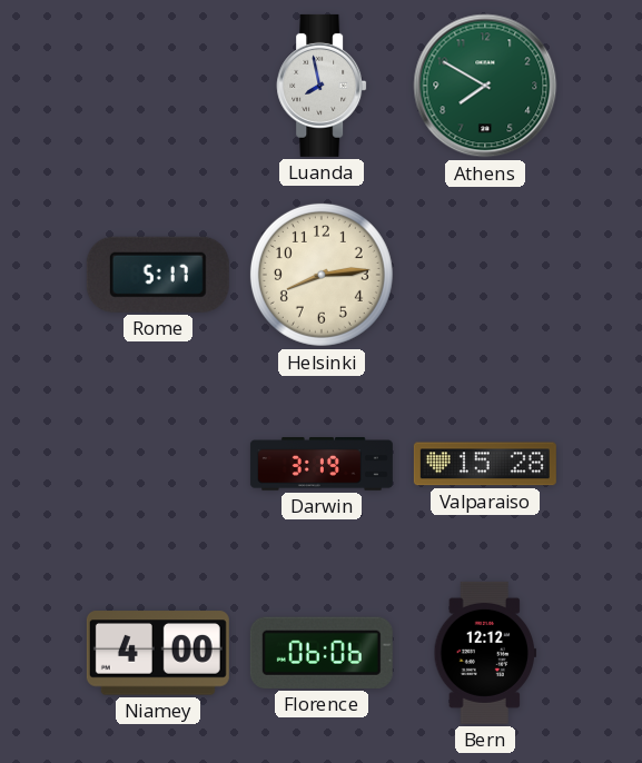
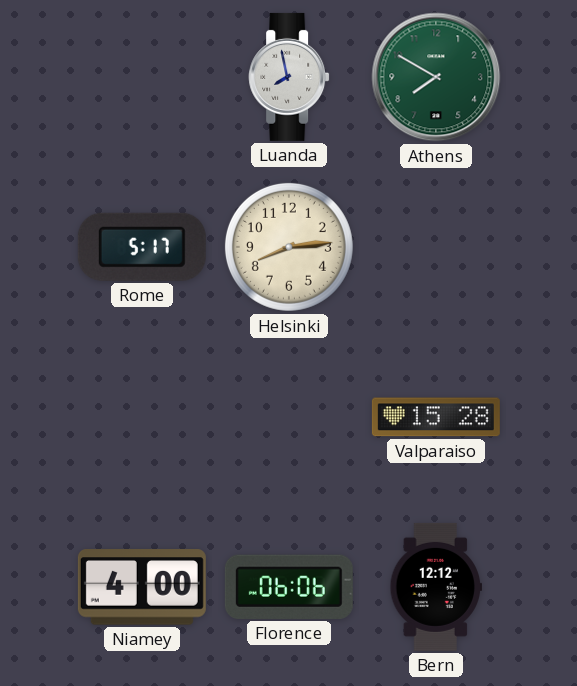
Darwin: 3:19 -> none (322, 464)
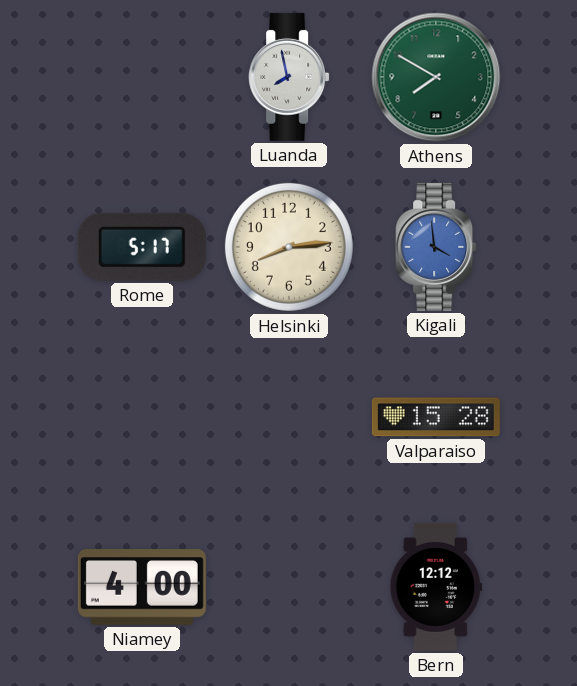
Kigali: none -> 3:59 (436, 247)
Florence: 06:06 -> none (289, 587)
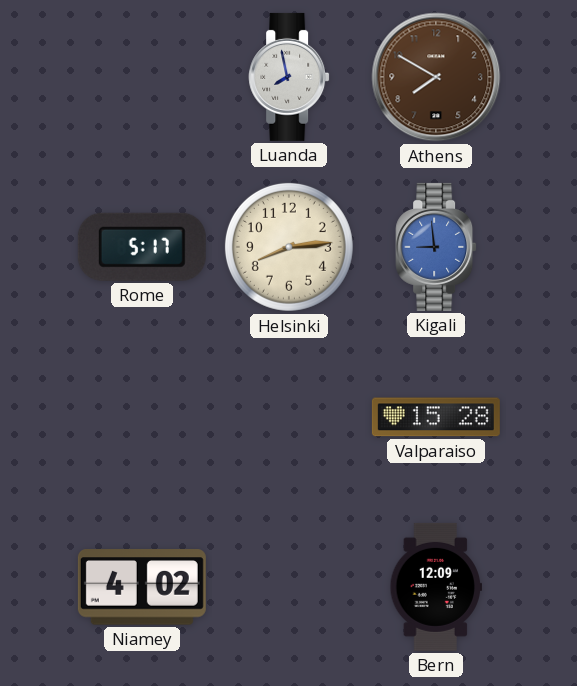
Athens dial: green -> brown (436, 77)
Kigali: 3:59 -> 8:59 (436, 247)
Niamey: 4:00 -> 4:02 (142, 587)
Bern: 12:12 -> 12:09 (435, 587)
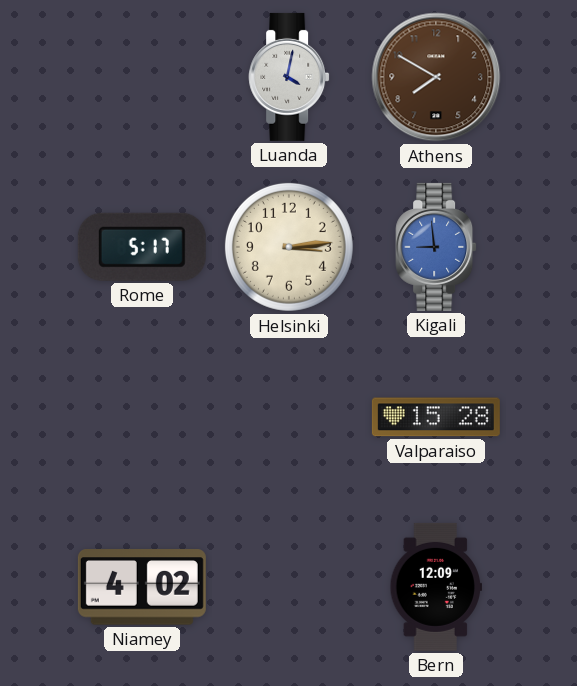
Luanda: 7:58 -> 4:02 (289, 77)
Helsinki: 8:14 -> 3:14 (289, 247)
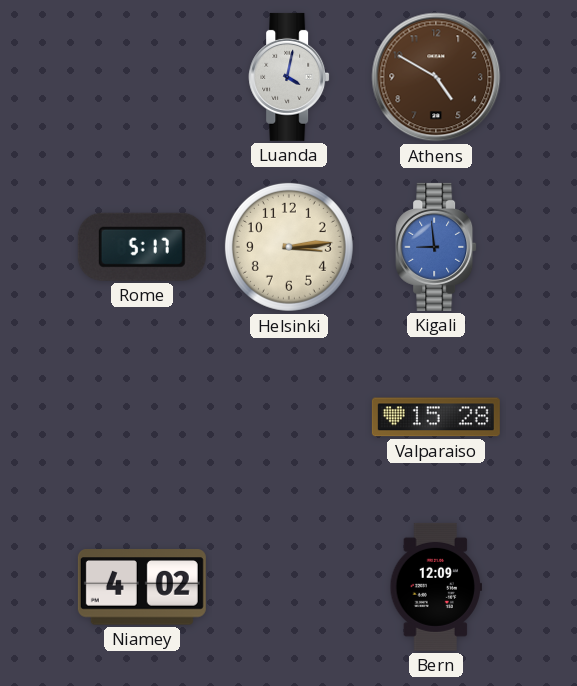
Athens: 7:50 -> 4:50 (436, 77)
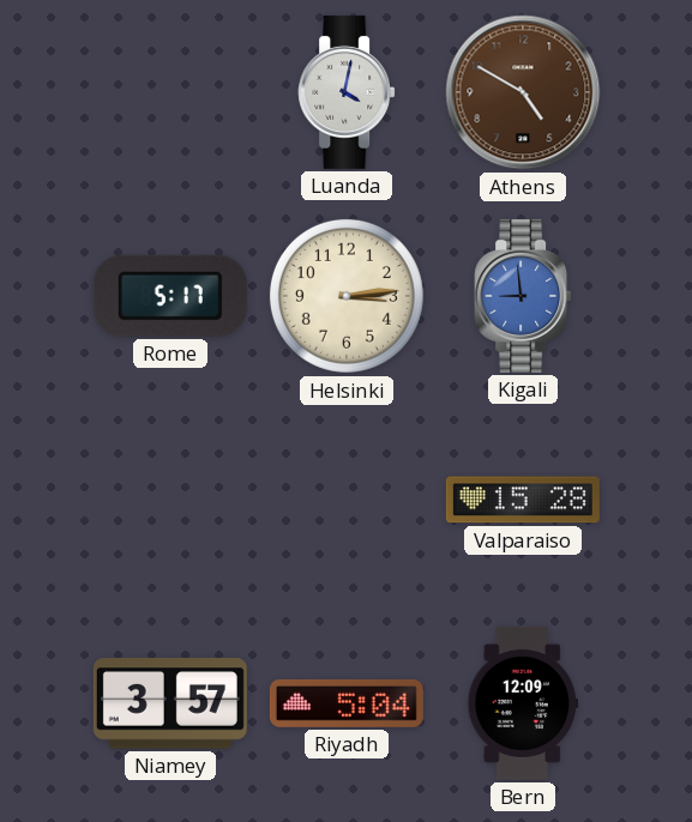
Niamey: 4:02 -> 3:57 (170, 703)
Riyadh: none -> 5:04 (347, 703)
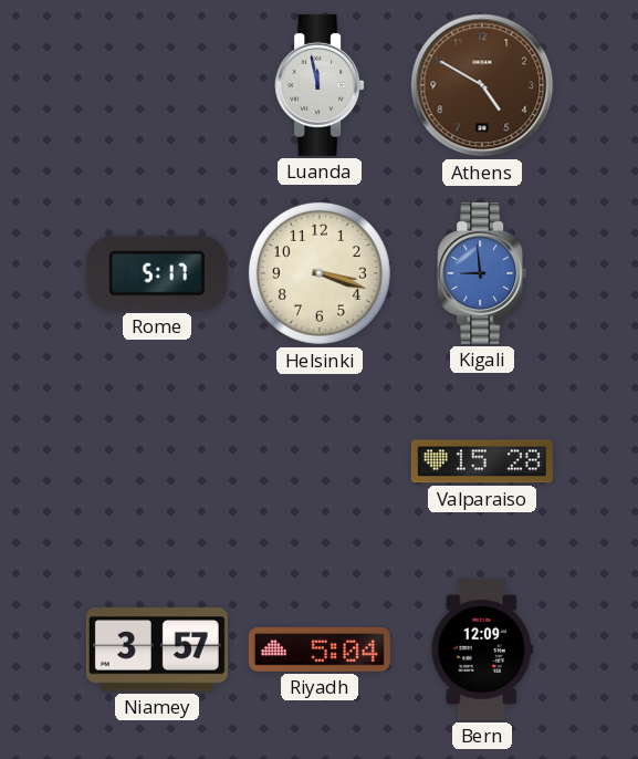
Luanda: 4:02 -> 11:58 (320, 85)
Helsinki: 3:14 -> 3:18 (320, 273)
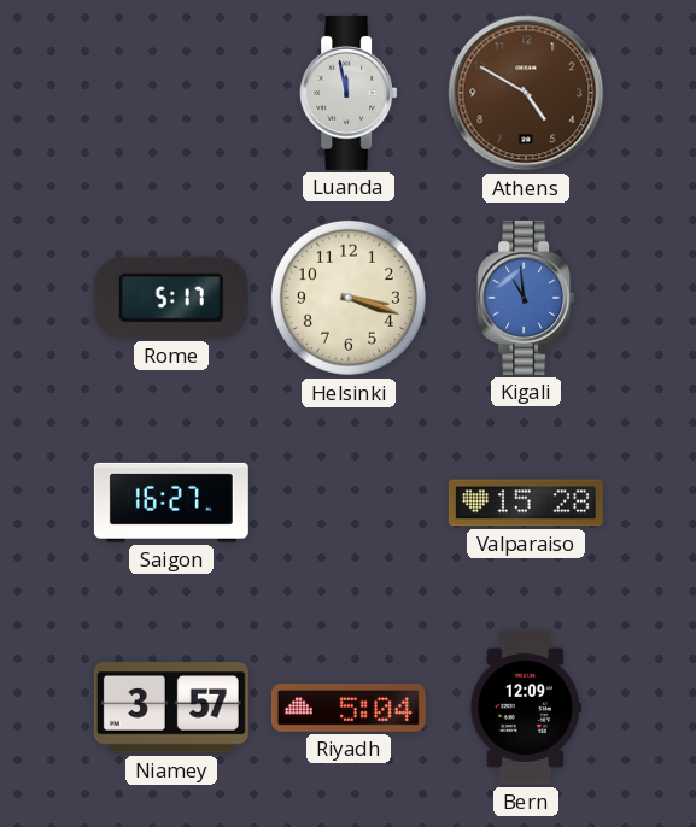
Kigali: 8:59 -> 10:59 (526, 298)
Saigon: none -> 16:27 (171, 503)
